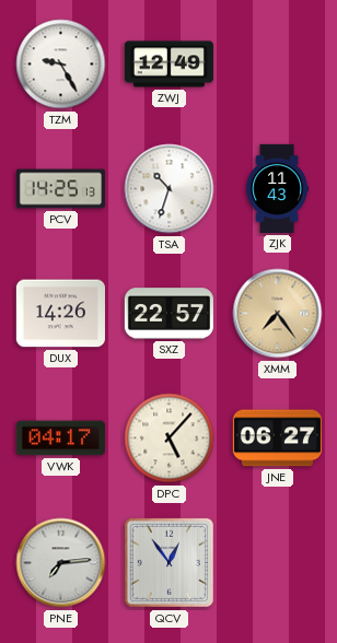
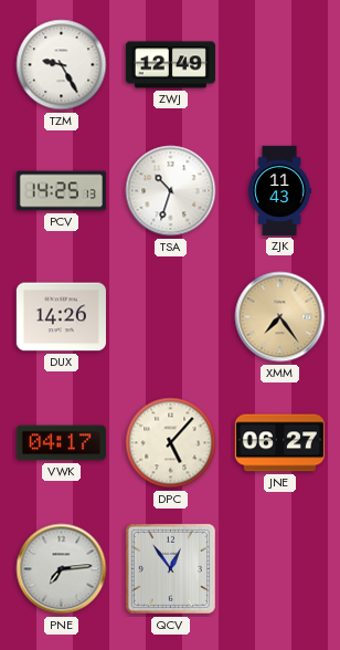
SXZ: 22:57 -> none (168, 314)
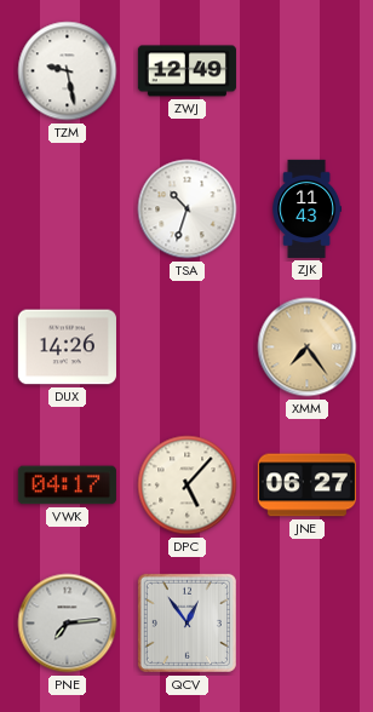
TZM: 9:25 -> 9:28 (68, 71)
PCV: 14:25 -> none (61, 191)
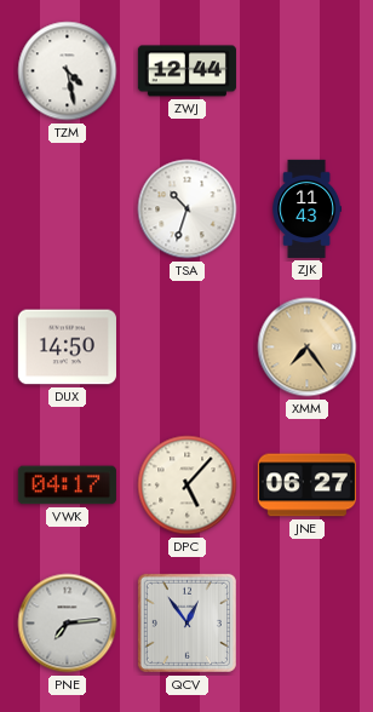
TZM: 9:28 -> 4:28 (68, 71)
ZWJ: 12:49 -> 12:44 (187, 71)
DUX: 14:26 -> 14:50 (67, 348)
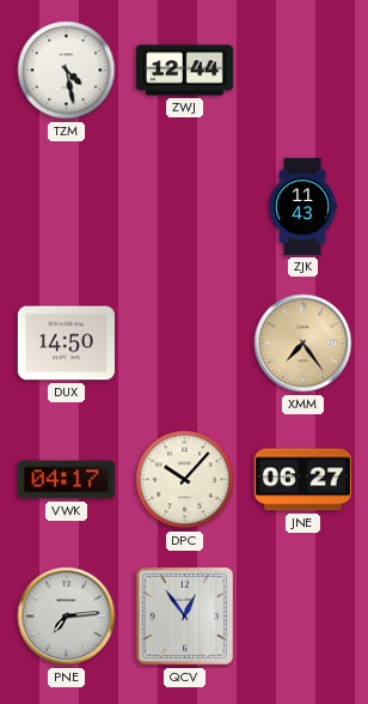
TSA: 10:33 -> none (188, 209)
DPC: 5:07 -> 10:07 (185, 480)
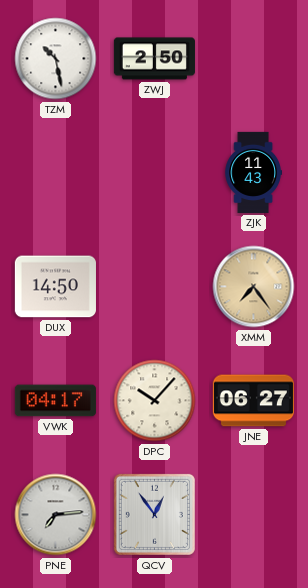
TZM: 4:28 -> 10:28 (56, 59)
ZWJ: 12:44 -> 2:50 (154, 59)
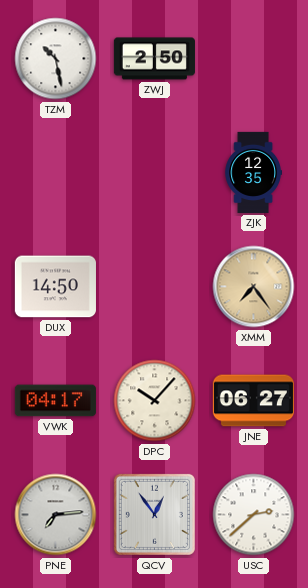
ZJK: 11:43 -> 12:35 (253, 172)
USC: none -> 2:38 (254, 515)
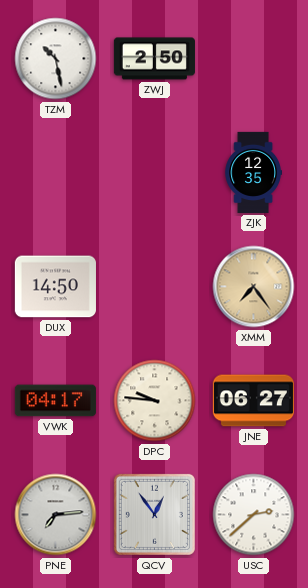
DPC: 10:07 -> 9:46 (155, 401)
